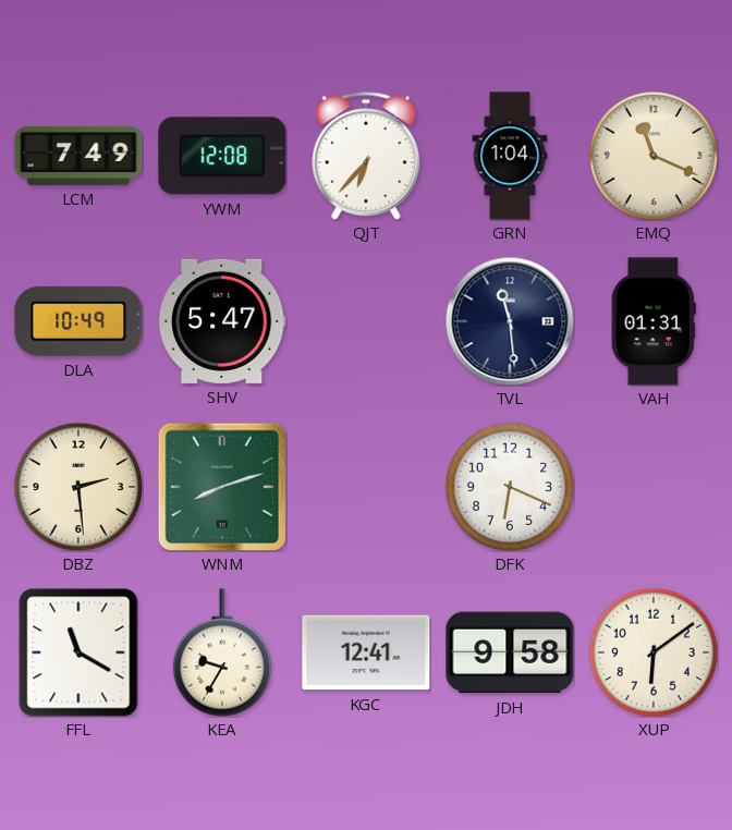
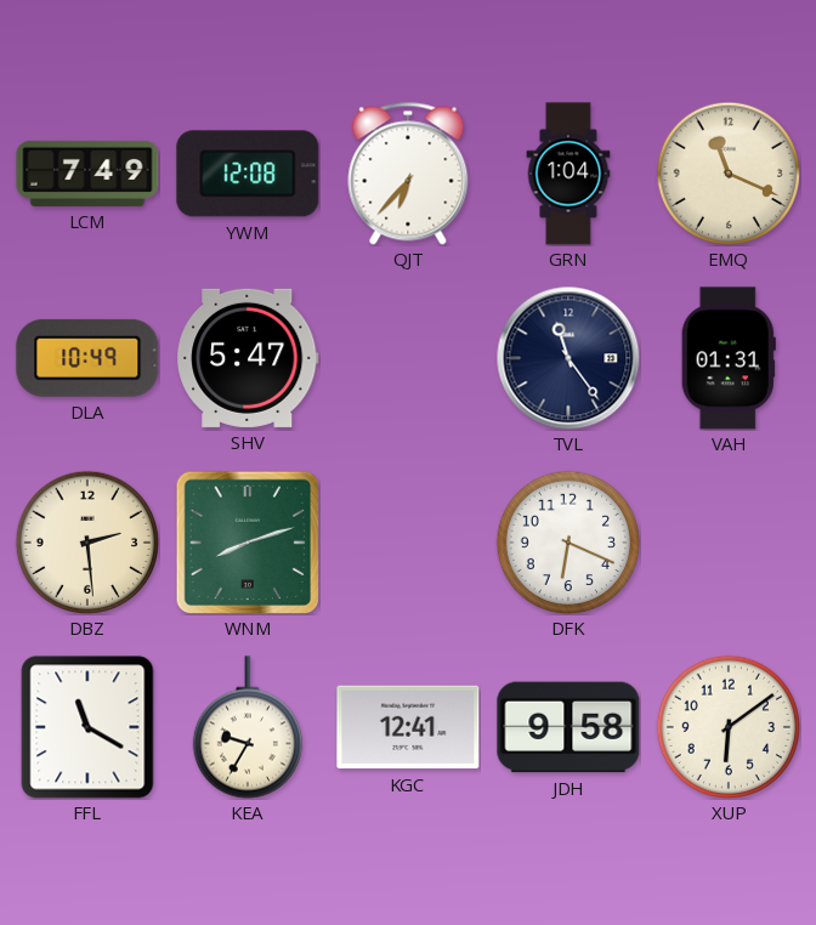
TVL: 11:29 -> 11:24 (568, 358)
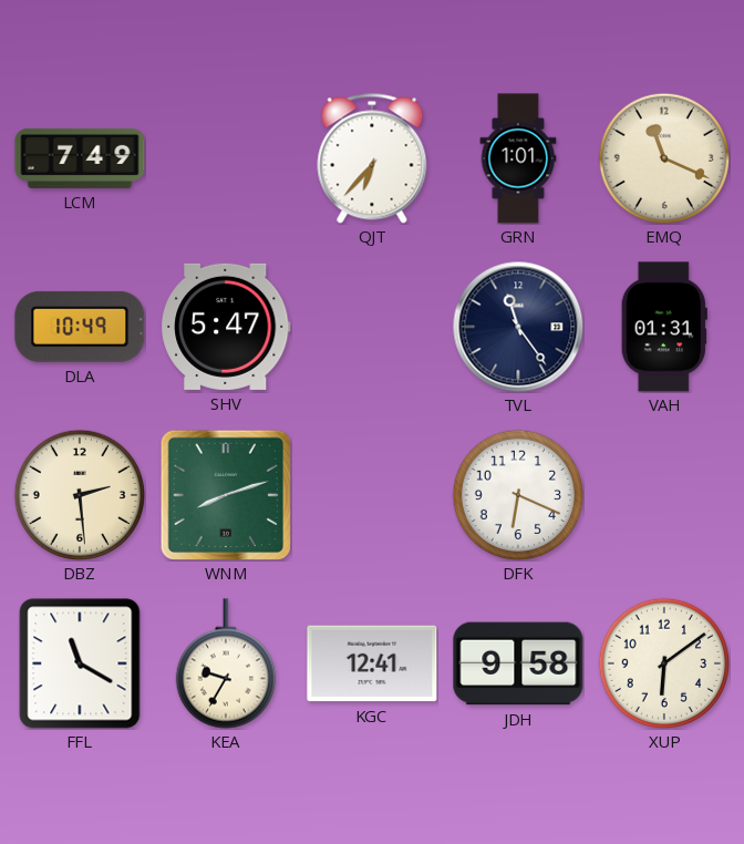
YWM: 12:08 -> none (248, 174)
GRN: 1:04 -> 1:01 (518, 158)
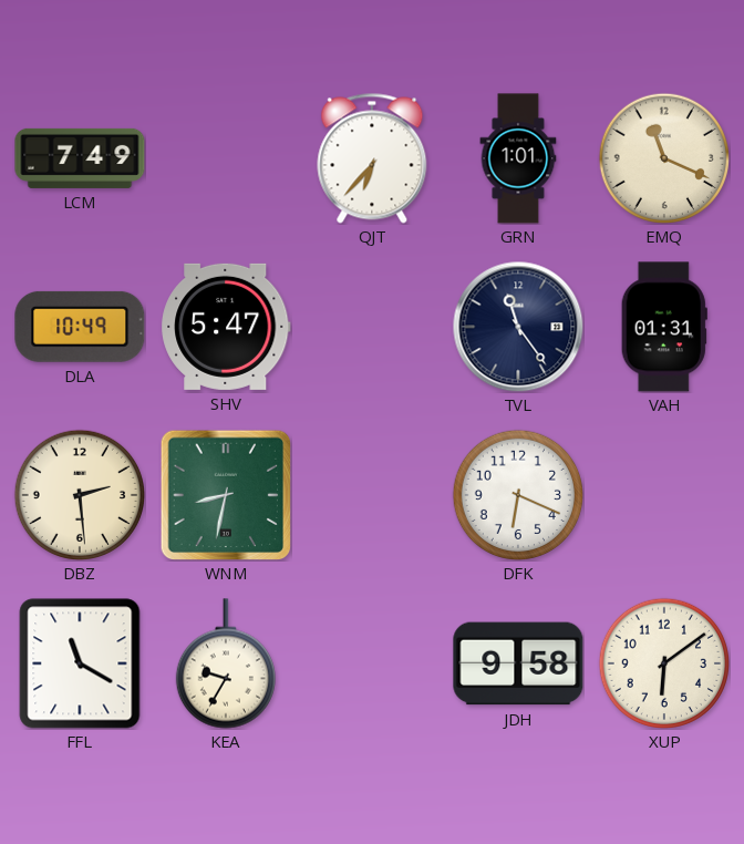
WNM: 8:12 -> 8:32 (225, 494)
KGC: 12:41 -> none (372, 663)
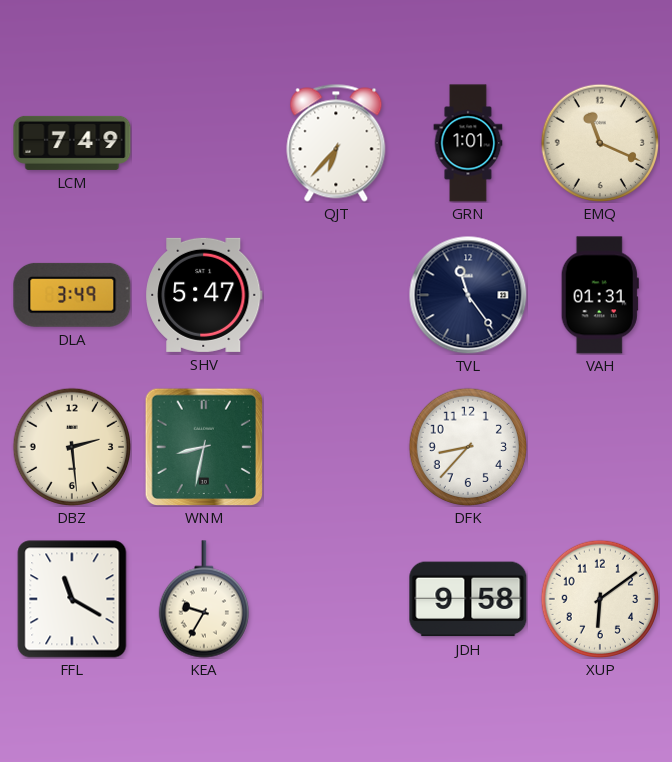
DLA: 10:49 -> 3:49 (72, 295)
DFK: 6:19 -> 8:37 (467, 446)
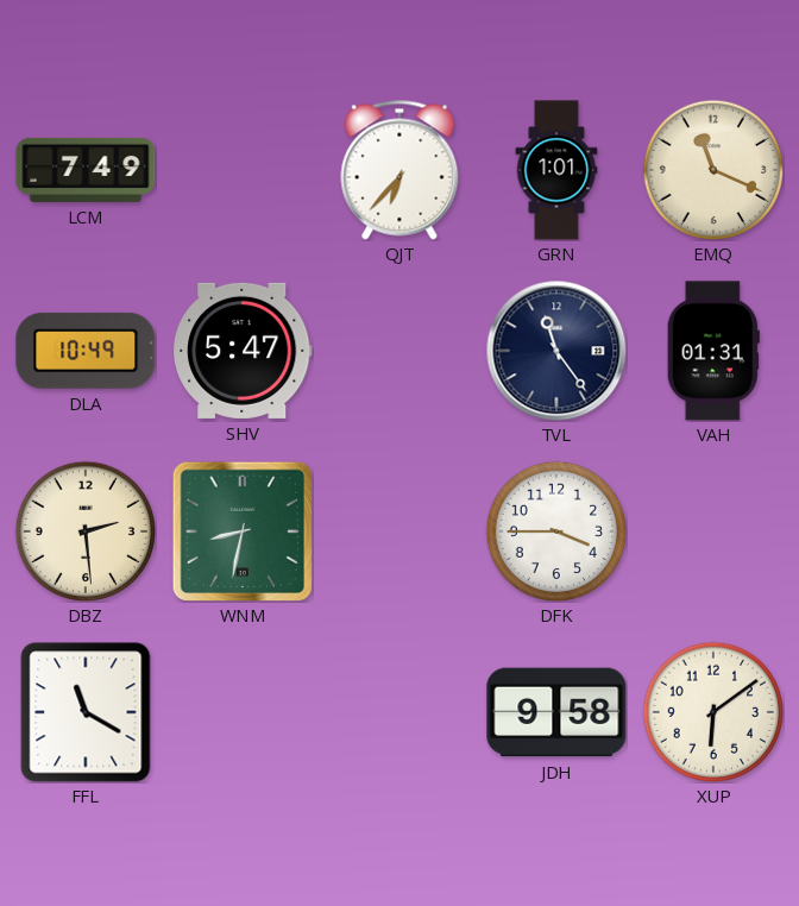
DLA: 3:49 -> 10:49 (86, 351)
DFK: 8:37 -> 3:45 (555, 530)
KEA: 9:35 -> none (204, 599)
